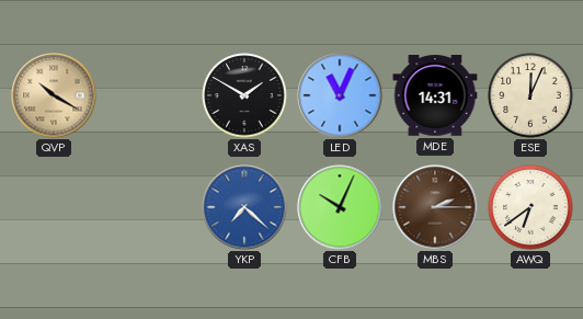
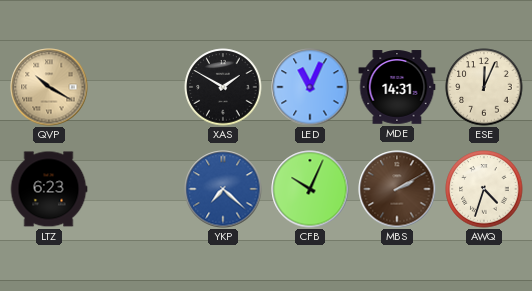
LTZ: none -> 6:23 (49, 189)
MBS: 2:15 -> 2:10 (397, 189)
AWQ: 6:39 -> 4:33 (484, 189)
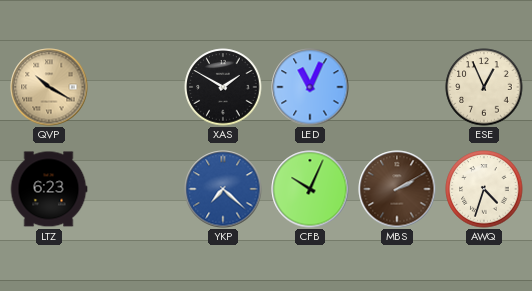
MDE: 14:31 -> none (397, 87)
ESE: 12:04 -> 12:56 (484, 87)
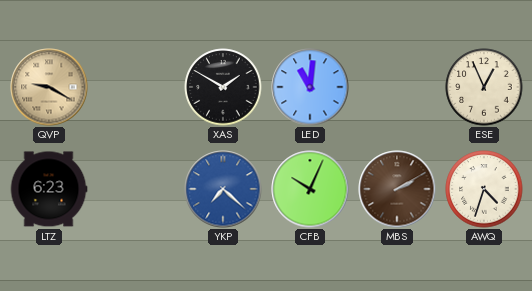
QVP: 10:20 -> 9:20 (49, 87)
LED: 11:04 -> 11:01 (310, 87)
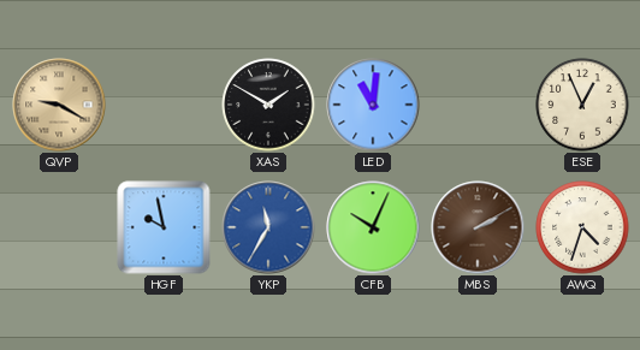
LTZ: 6:23 -> none (49, 189)
HGF: none -> 9:58 (164, 227)
YKP: 7:22 -> 11:35 (268, 227)
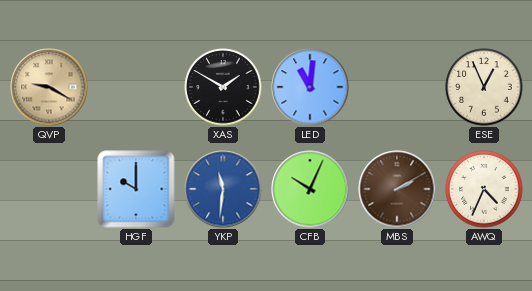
HGF: 9:58 -> 10:00 (136, 189)
YKP: 11:35 -> 11:31 (223, 189)
AWQ: 4:33 -> 4:34 (484, 189)
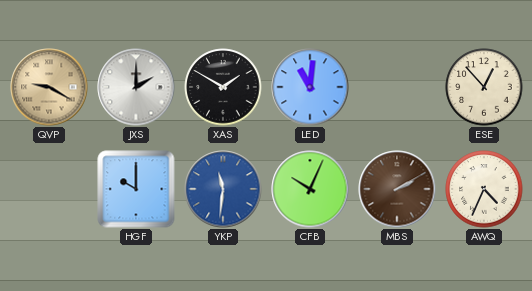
JXS: none -> 2:00 (136, 87)
ESE: 12:56 -> 12:53 (484, 87)
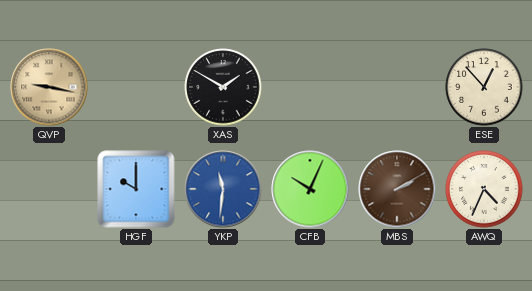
QVP: 9:20 -> 9:17 (49, 87)
JXS: 2:00 -> none (136, 87)
LED: 11:01 -> none (310, 87)
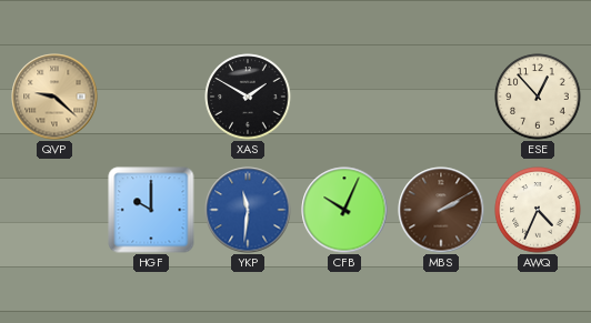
QVP: 9:17 -> 9:22 (54, 97)
